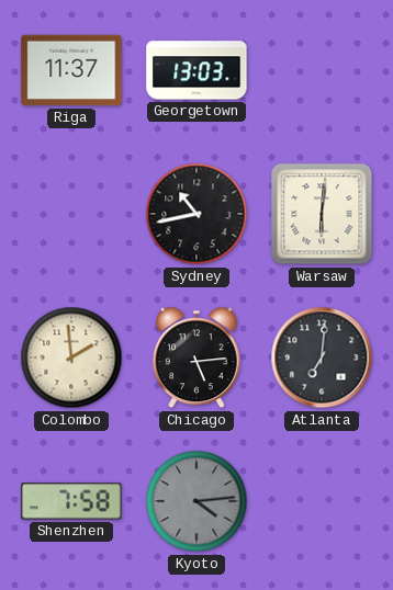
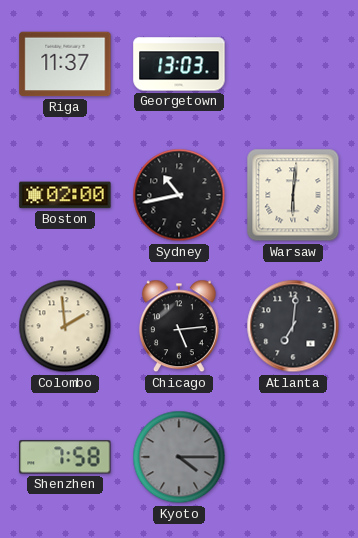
Boston: none -> 02:00 (65, 195)
Kyoto: 4:14 -> 4:15 (179, 457)
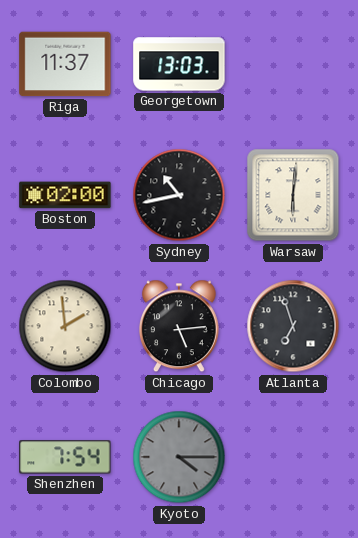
Atlanta: 7:01 -> 6:57 (293, 326)
Shenzhen: 7:58 -> 7:54 (65, 457)
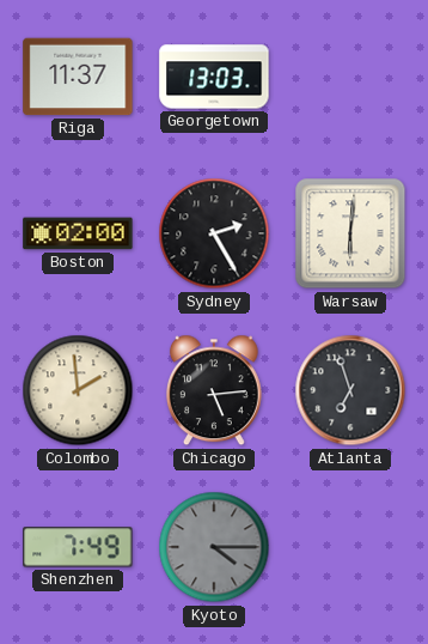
Sydney: 10:43 -> 2:25 (214, 233)
Shenzhen: 7:54 -> 7:49 (78, 547)
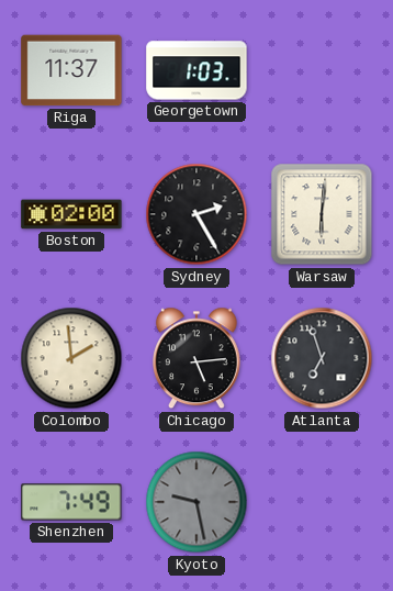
Georgetown: 13:03 -> 1:03 (196, 70)
Kyoto: 4:15 -> 9:28 (196, 502)
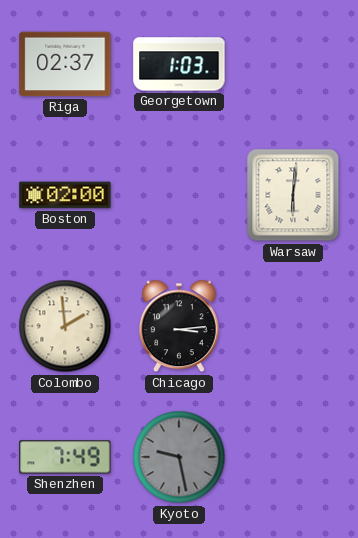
Riga: 11:37 -> 02:37 (65, 64)
Sydney: 2:25 -> none (196, 214)
Chicago: 5:14 -> 3:14 (179, 326)
Atlanta: 6:57 -> none (322, 358)
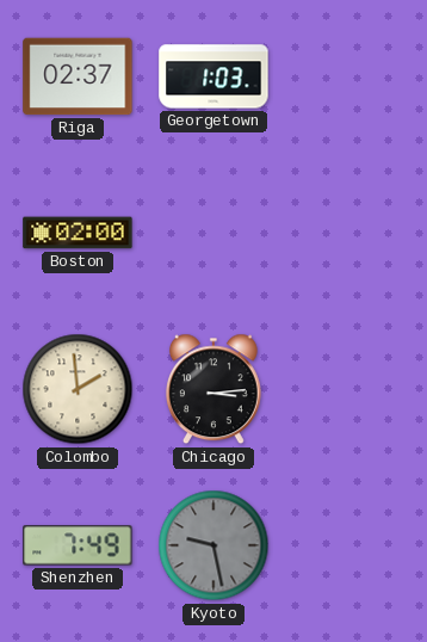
Warsaw: 6:01 -> none (293, 195)
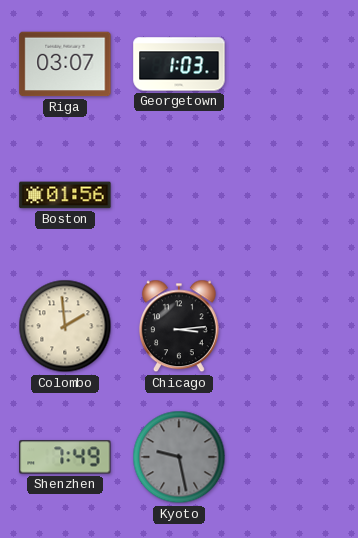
Riga: 02:37 -> 03:07 (65, 64)
Boston: 02:00 -> 01:56 (65, 195)
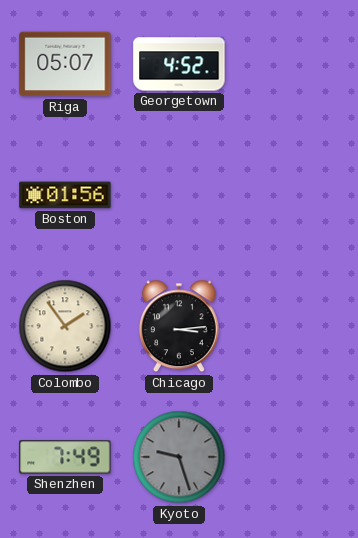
Riga: 03:07 -> 05:07 (65, 64)
Georgetown: 1:03 -> 4:52 (179, 64)
Colombo: 1:59 -> 1:54 (65, 326)
Kyoto: 9:28 -> 9:27 (179, 457)
